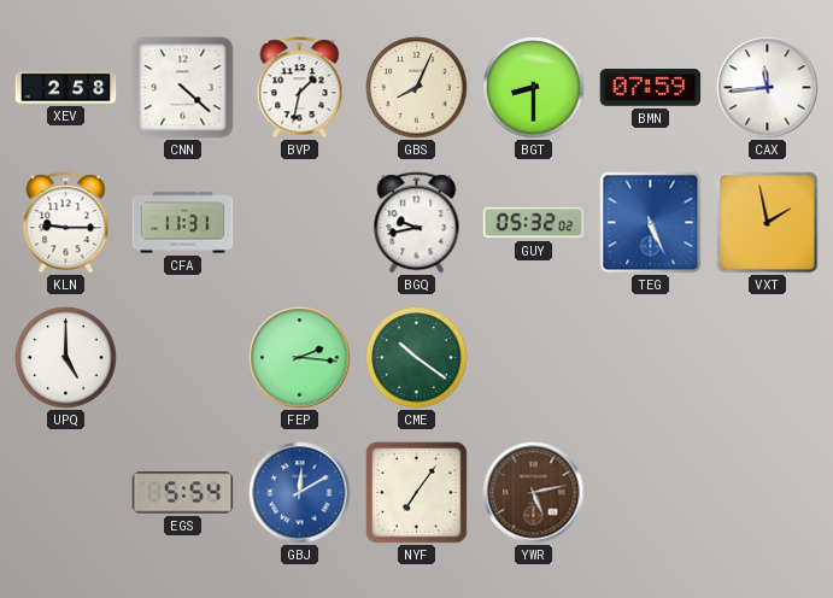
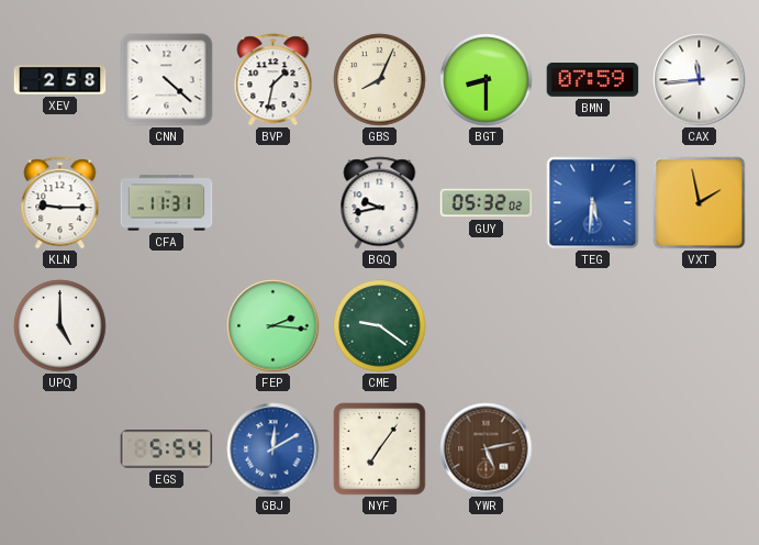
TEG: 5:26 -> 5:31 (593, 203)
CME: 10:21 -> 9:21 (380, 326)
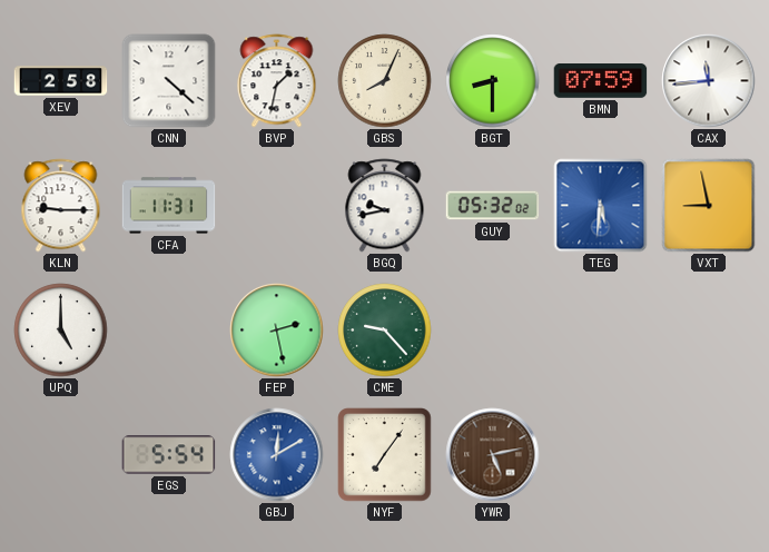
VXT: 1:58 -> 8:58 (709, 206)
FEP: 2:16 -> 2:28 (277, 331)
CME: 9:21 -> 9:23 (385, 331)
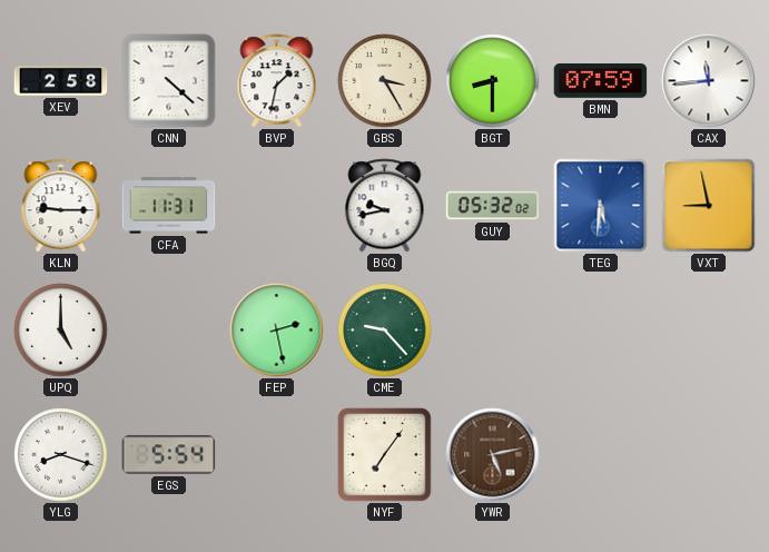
GBS: 8:04 -> 3:25 (385, 81)
YLG: none -> 8:18 (61, 455)
GBJ: 12:10 -> none (277, 455)
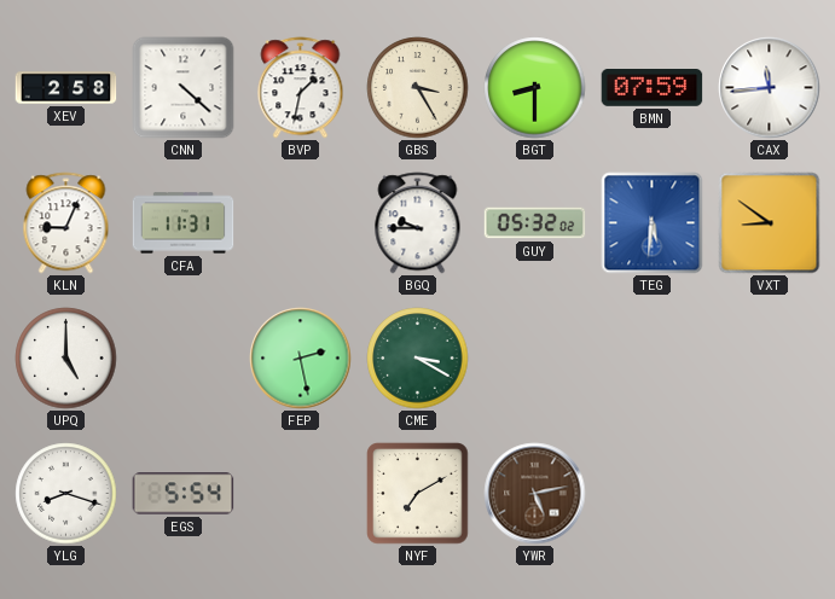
KLN: 9:15 -> 9:04 (66, 223)
BGQ: 9:43 -> 9:45 (418, 223)
VXT: 8:58 -> 8:51 (770, 223)
CME: 9:23 -> 3:20 (418, 359)
NYF: 7:06 -> 7:10 (418, 494)
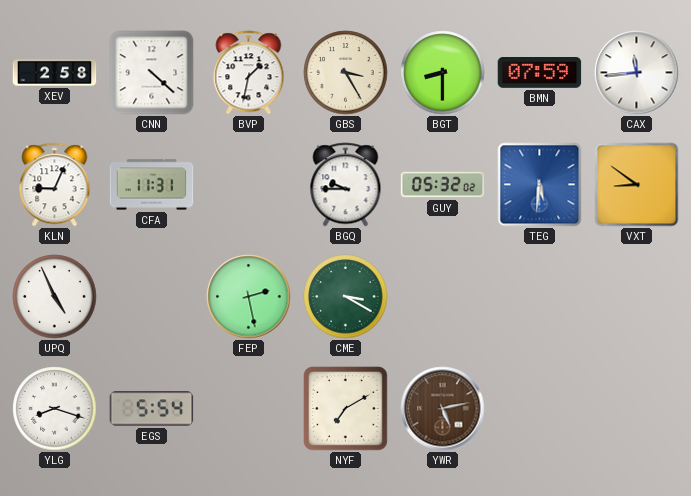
UPQ: 5:00 -> 4:56 (55, 297)
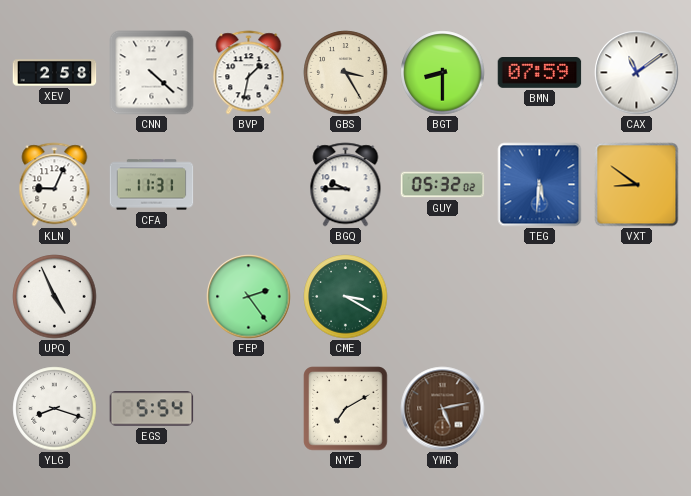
CAX: 11:44 -> 11:09 (637, 73)
FEP: 2:28 -> 2:24 (249, 297)
